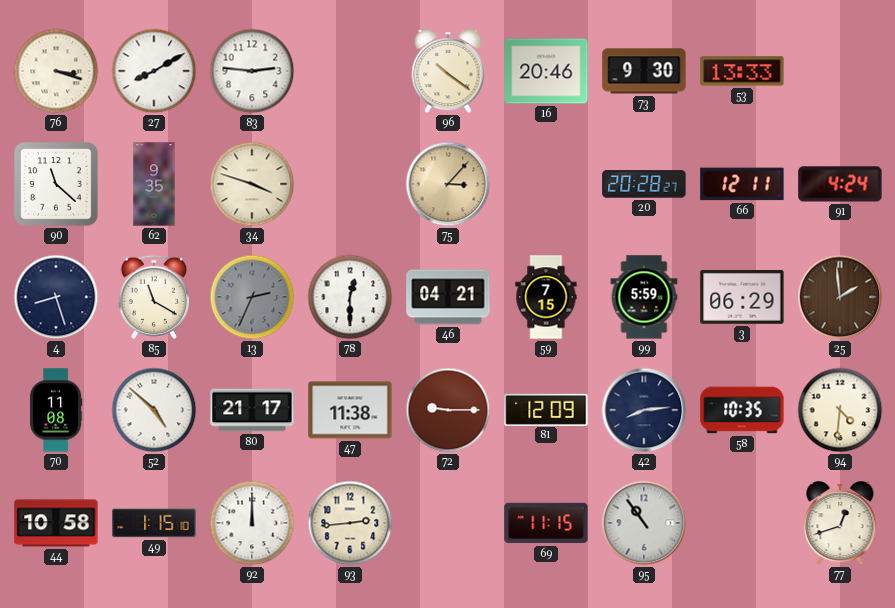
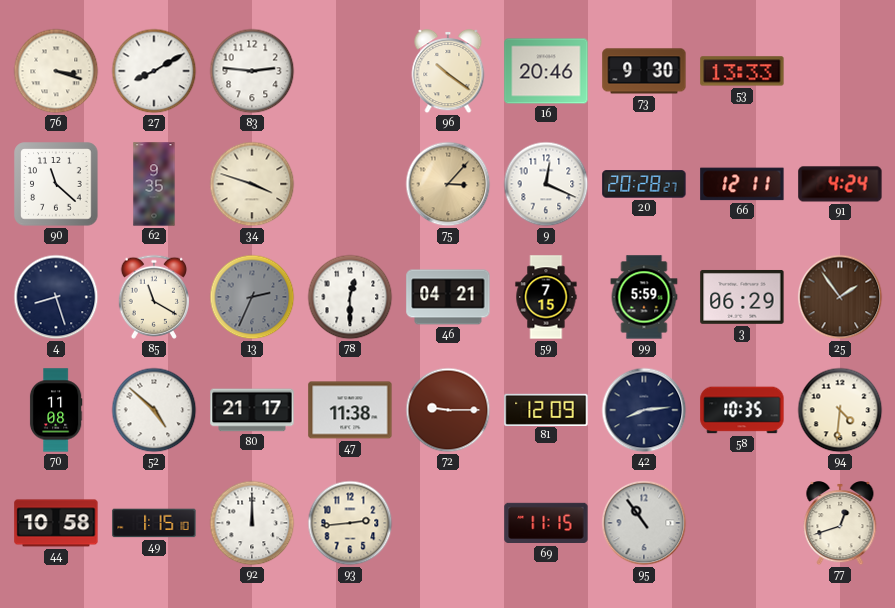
9: none -> 12:19 (546, 184)
25: 1:59 -> 1:54 (840, 297)
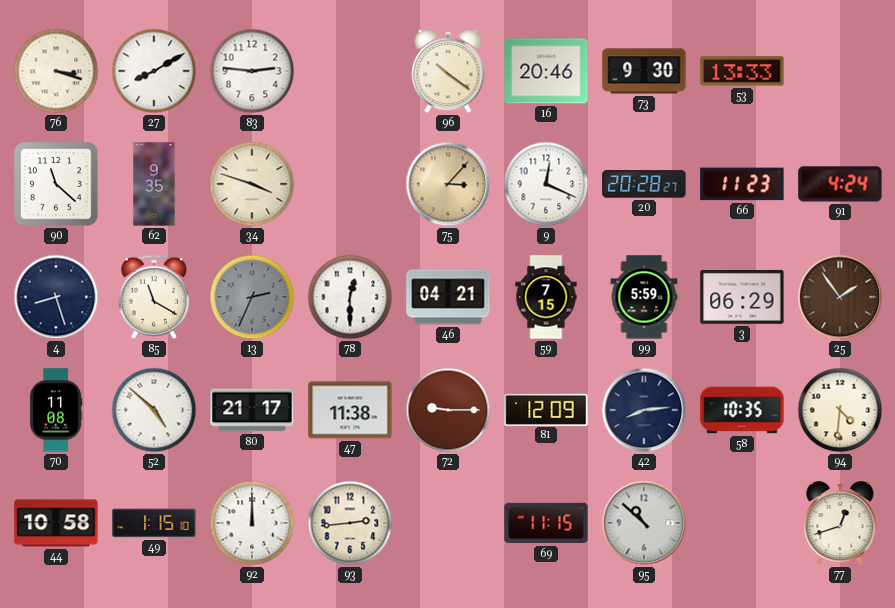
66: 12:11 -> 11:23 (742, 184)
95: 10:54 -> 10:52 (644, 523)
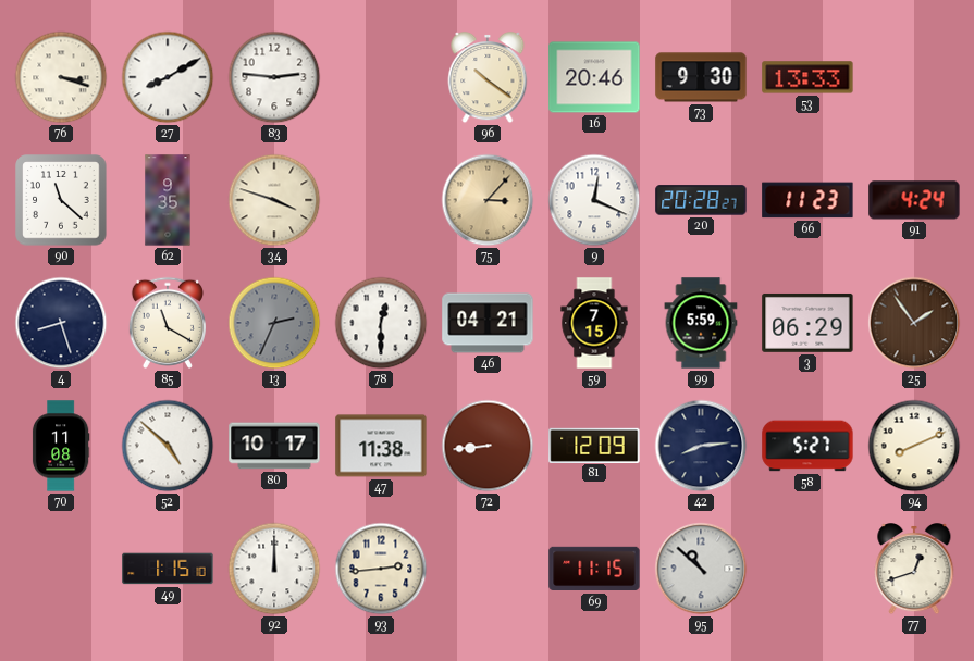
80: 21:17 -> 10:17 (274, 446)
72: 9:15 -> 8:44 (488, 446)
58: 10:35 -> 5:27 (807, 446)
94: 4:31 -> 8:11 (914, 446)
44: 10:58 -> none (56, 523)
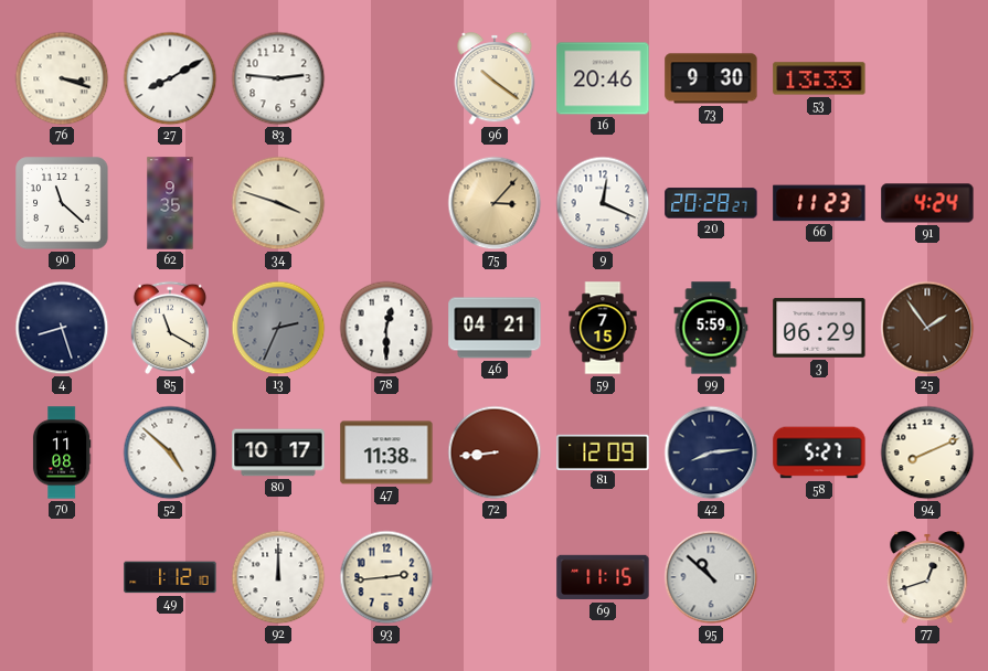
49: 1:15 -> 1:12 (170, 577)
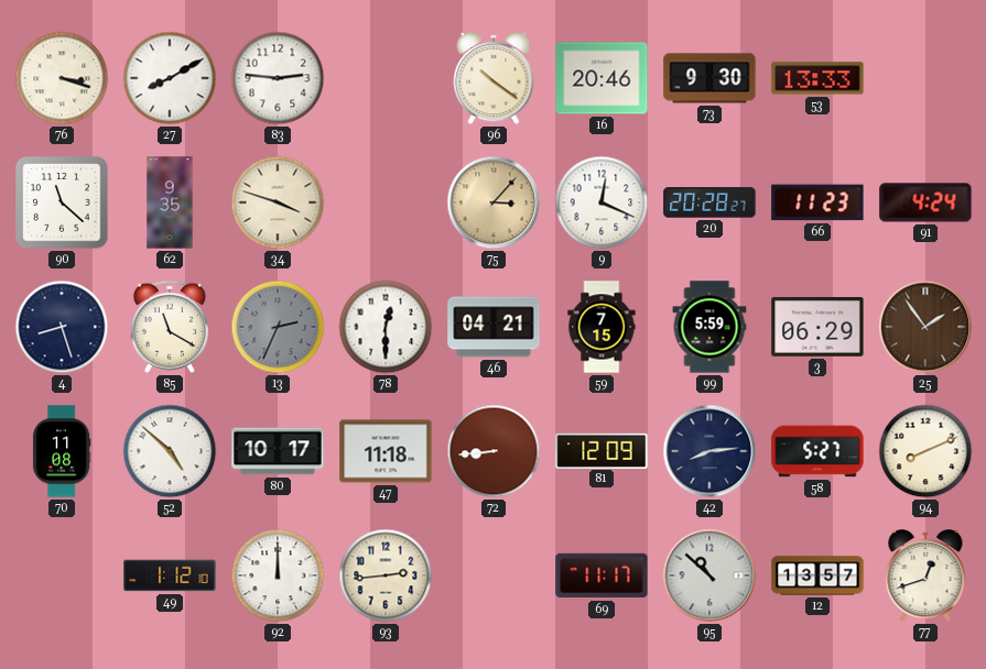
47: 11:38 -> 11:18 (386, 451)
69: 11:15 -> 11:17 (602, 575)
12: none -> 13:57 (817, 575)
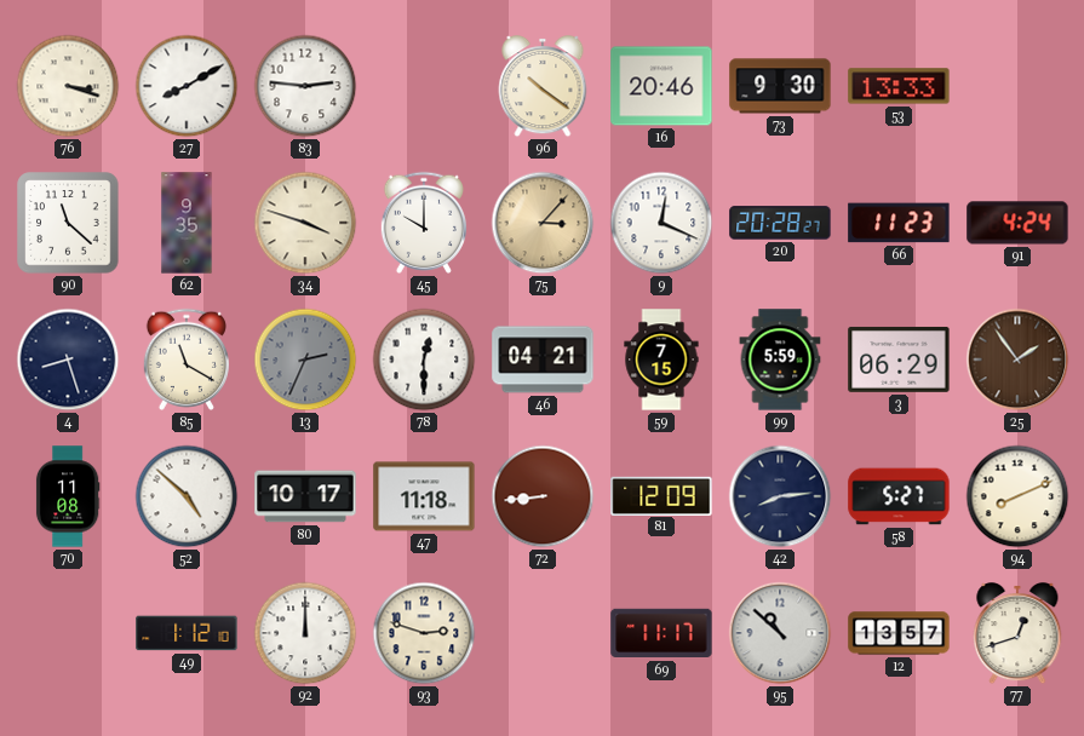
45: none -> 10:00 (424, 223)
93: 2:44 -> 2:48 (424, 633)
